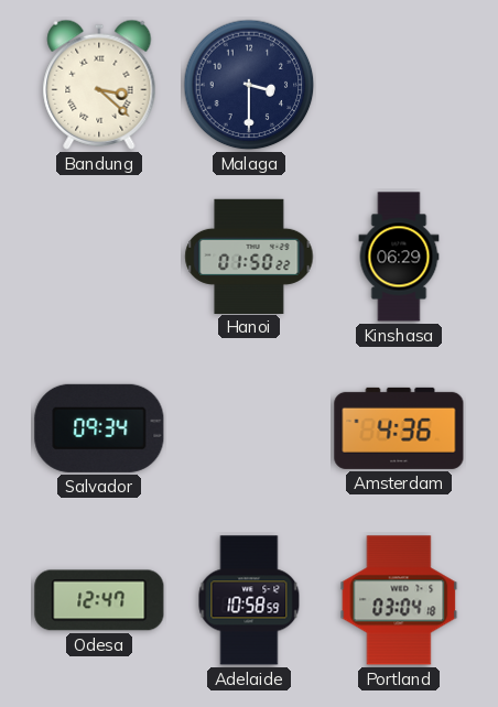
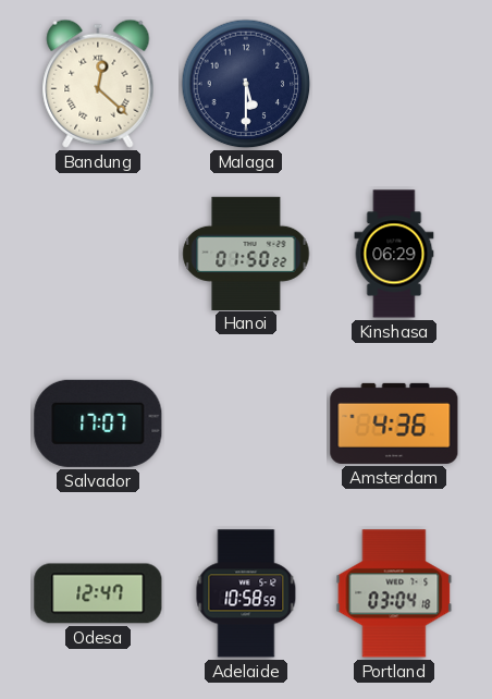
Bandung: 3:22 -> 12:22 (98, 84)
Malaga: 3:30 -> 5:30 (246, 84)
Salvador: 09:34 -> 17:07 (98, 424)
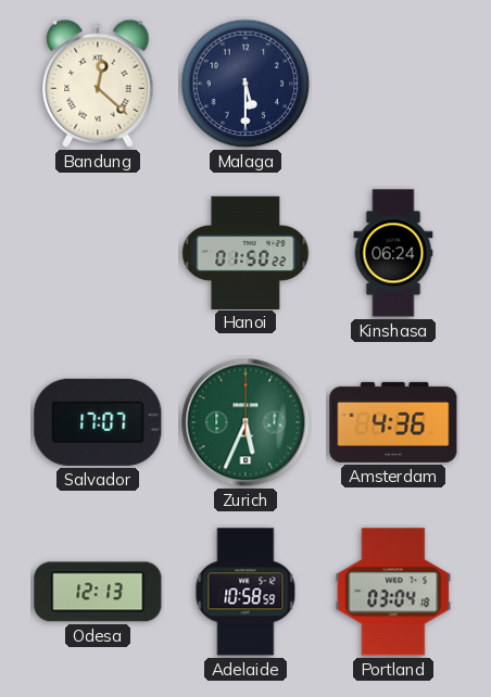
Kinshasa: 06:29 -> 06:24 (393, 253)
Zurich: none -> 5:34 (246, 422)
Odesa: 12:47 -> 12:13 (98, 592)
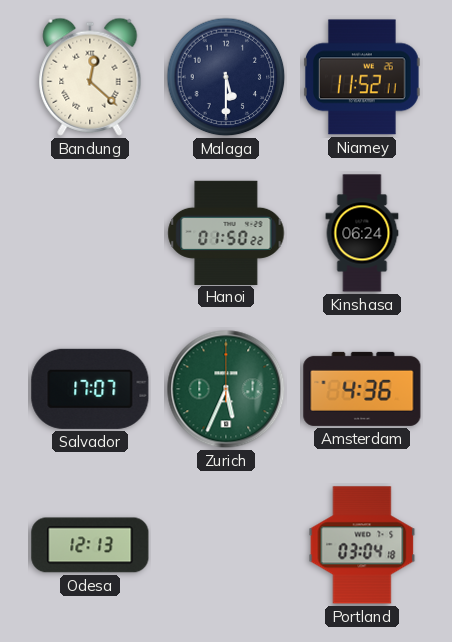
Niamey: none -> 11:52 (362, 77)
Adelaide: 10:58 -> none (246, 592)
